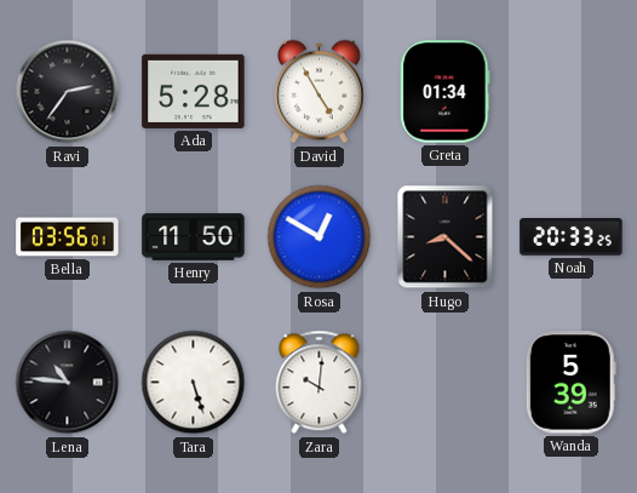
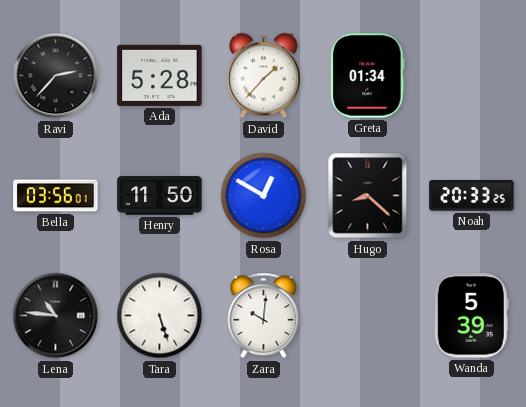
Ravi: 2:36 -> 2:37 (56, 76)
David: 4:55 -> 1:37 (264, 76)
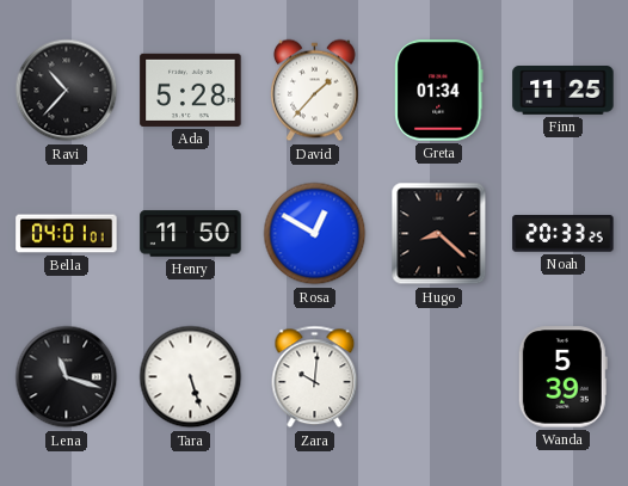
Ravi: 2:37 -> 10:37 (67, 91)
Finn: none -> 11:25 (564, 91)
Bella: 03:56 -> 04:01 (67, 234)
Lena: 10:46 -> 11:18 (67, 377)
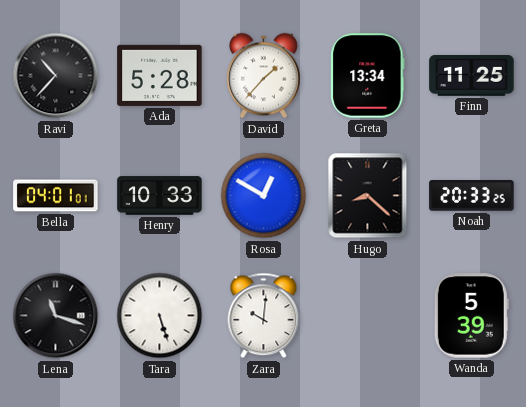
Greta: 01:34 -> 13:34 (368, 76)
Henry: 11:50 -> 10:33 (160, 196)
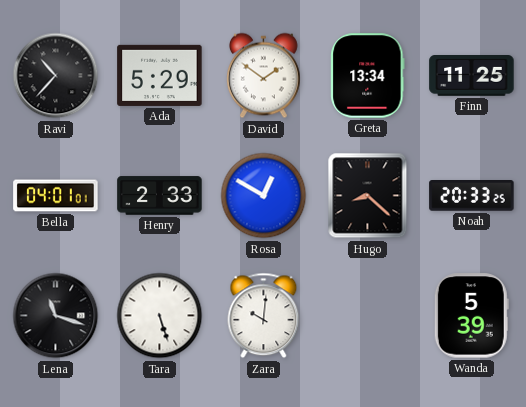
Ada: 5:28 -> 5:29 (160, 75)
David: 1:37 -> 1:51 (264, 76)
Henry: 10:33 -> 2:33 (160, 196)
